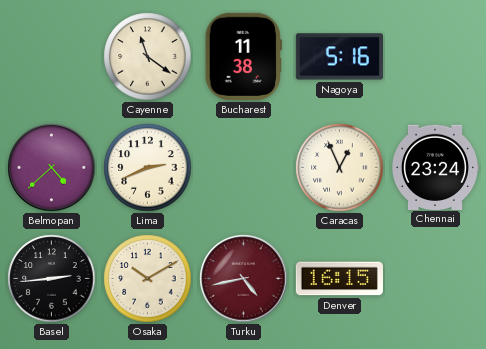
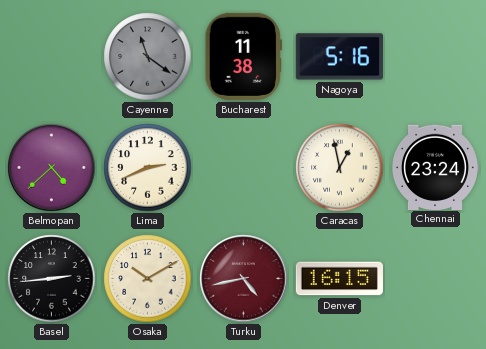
Cayenne dial: cream -> grey (148, 57)
Caracas: 12:56 -> 12:58 (340, 168)
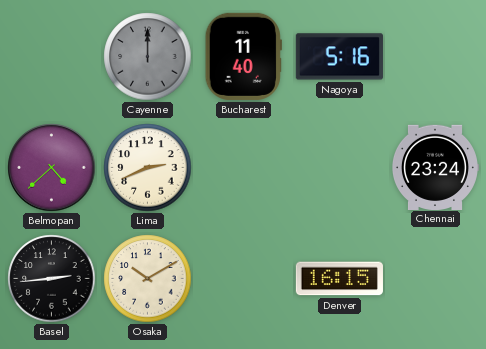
Cayenne: 11:21 -> 12:00 (148, 57)
Bucharest: 11:38 -> 11:40 (243, 56)
Caracas: 12:58 -> none (340, 168)
Turku: 4:43 -> none (244, 279)
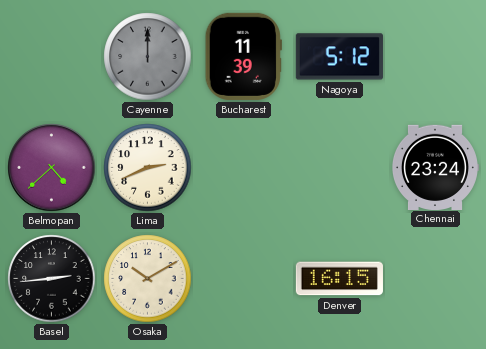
Bucharest: 11:40 -> 11:39 (243, 56)
Nagoya: 5:16 -> 5:12 (339, 57)
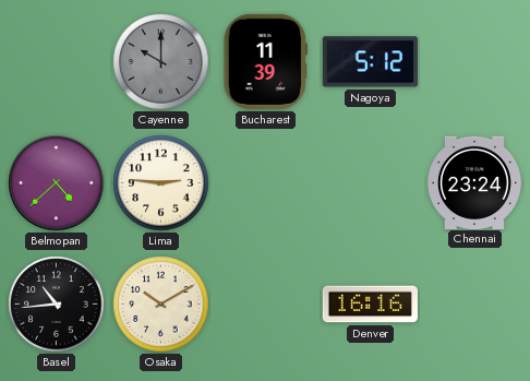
Cayenne: 12:00 -> 10:00 (161, 62)
Lima: 2:41 -> 2:46 (161, 183)
Basel: 2:44 -> 10:44 (57, 305)
Denver: 16:15 -> 16:16 (370, 305)
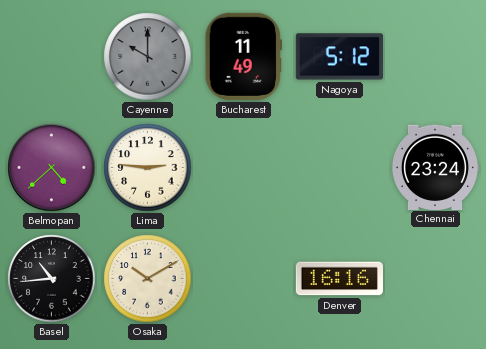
Bucharest: 11:39 -> 11:49 (243, 56)
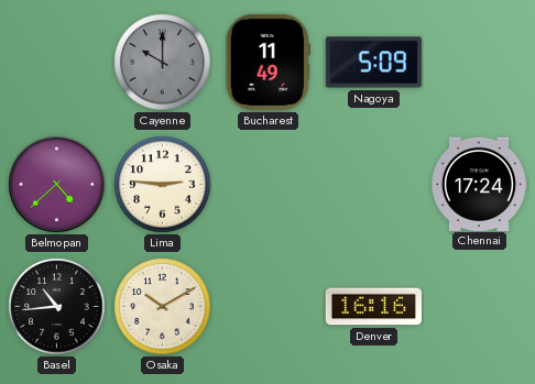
Nagoya: 5:12 -> 5:09 (373, 63)
Chennai: 23:24 -> 17:24 (479, 184)
